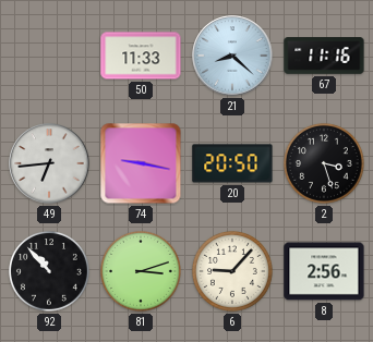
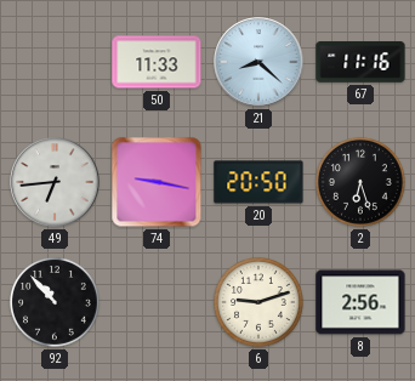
2: 3:27 -> 6:27 (360, 182)
81: 3:12 -> none (141, 271)
6: 9:07 -> 9:12 (258, 302)
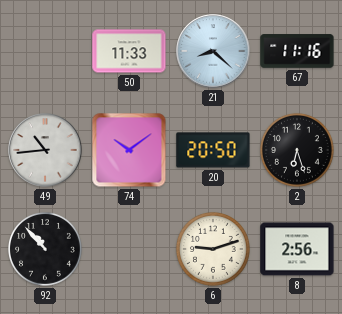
49: 6:44 -> 10:44 (45, 150)
74: 9:17 -> 10:09 (129, 150)
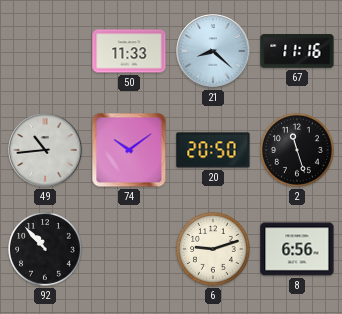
2: 6:27 -> 11:27 (297, 150)
8: 2:56 -> 6:56 (297, 249)
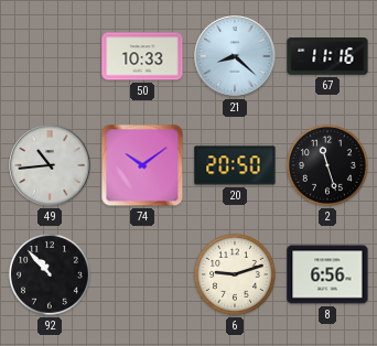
50: 11:33 -> 10:33 (142, 56)
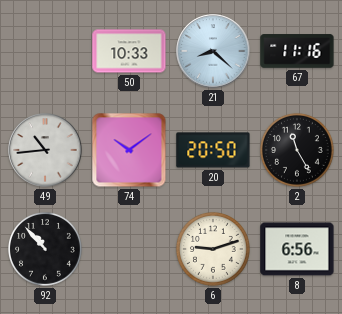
2: 11:27 -> 11:25 (297, 150)
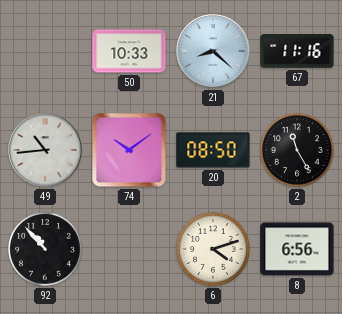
20: 20:50 -> 08:50 (213, 150)
6: 9:12 -> 4:12 (213, 249)
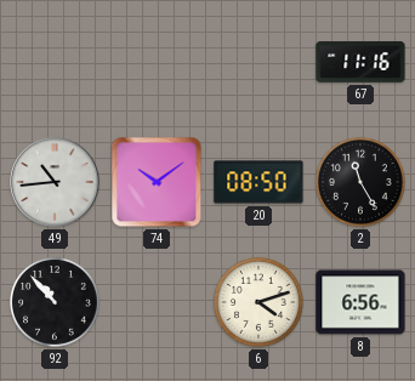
50: 10:33 -> none (129, 51)
21: 8:22 -> none (213, 51)
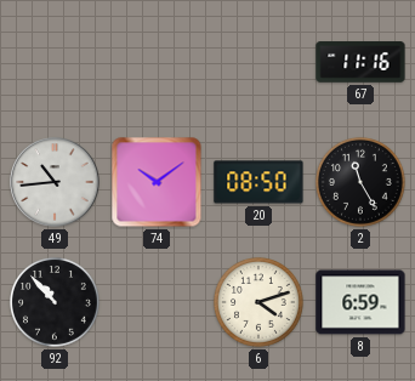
8: 6:56 -> 6:59 (360, 302)
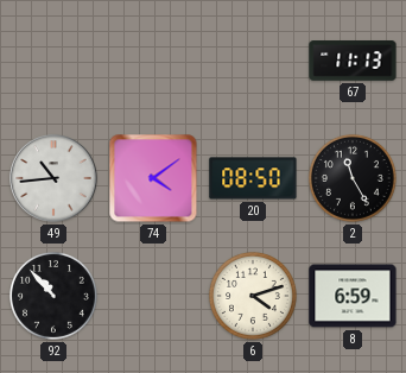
67: 11:16 -> 11:13 (353, 61)
74: 10:09 -> 4:09 (153, 178)
